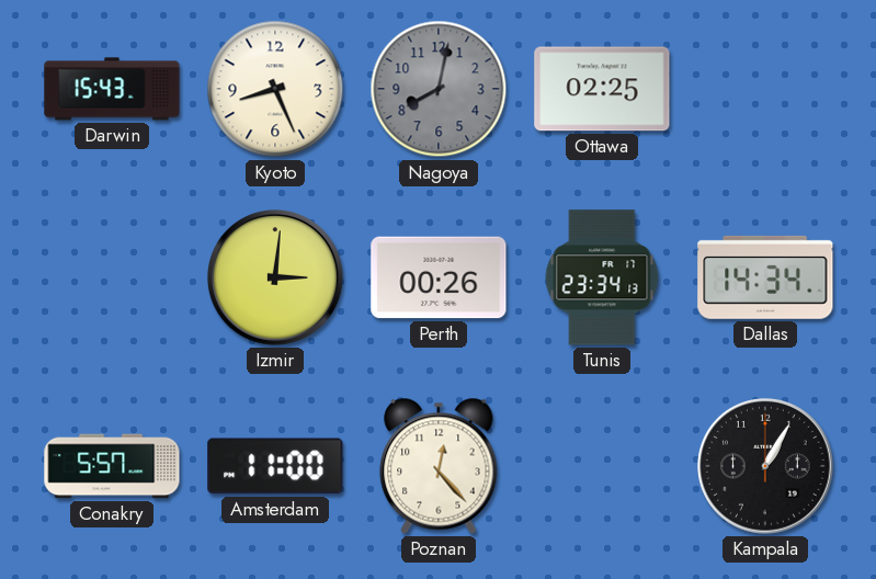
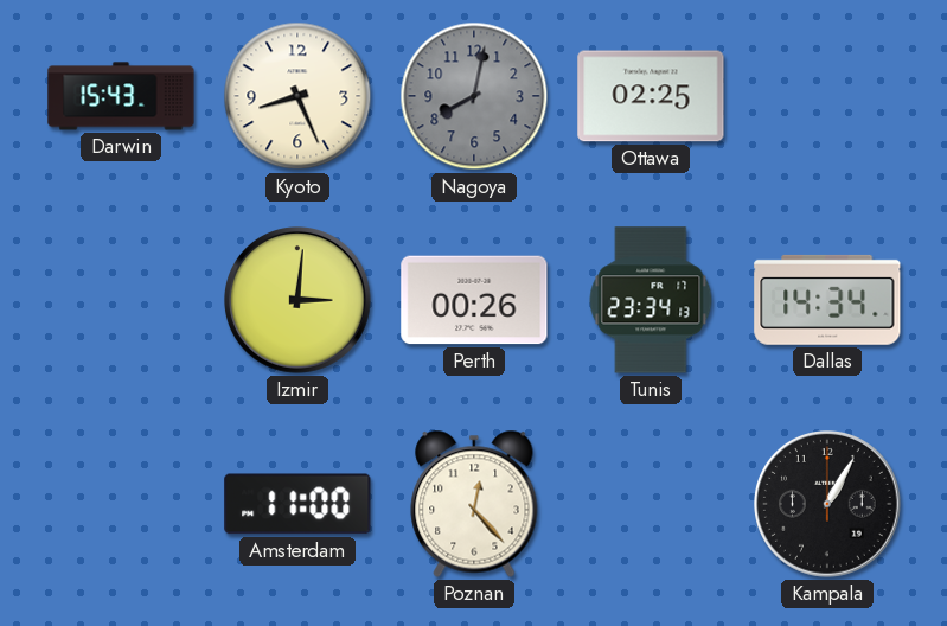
Conakry: 5:57 -> none (112, 466)
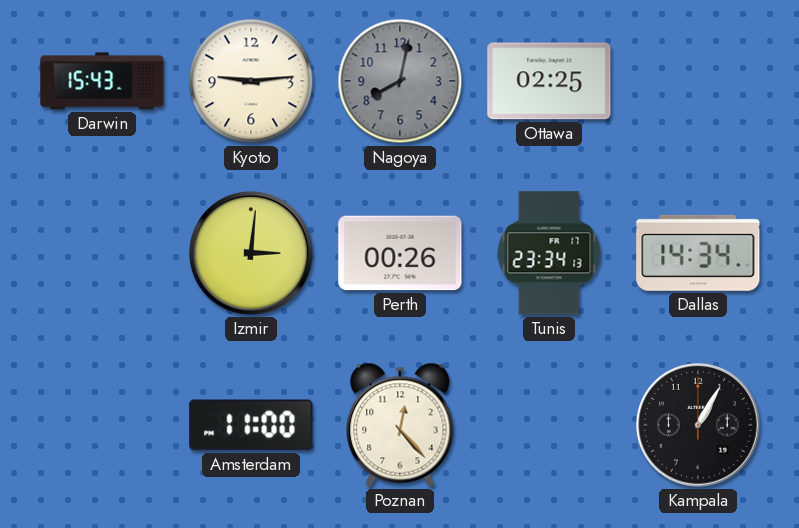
Kyoto: 8:26 -> 9:14 (251, 81)
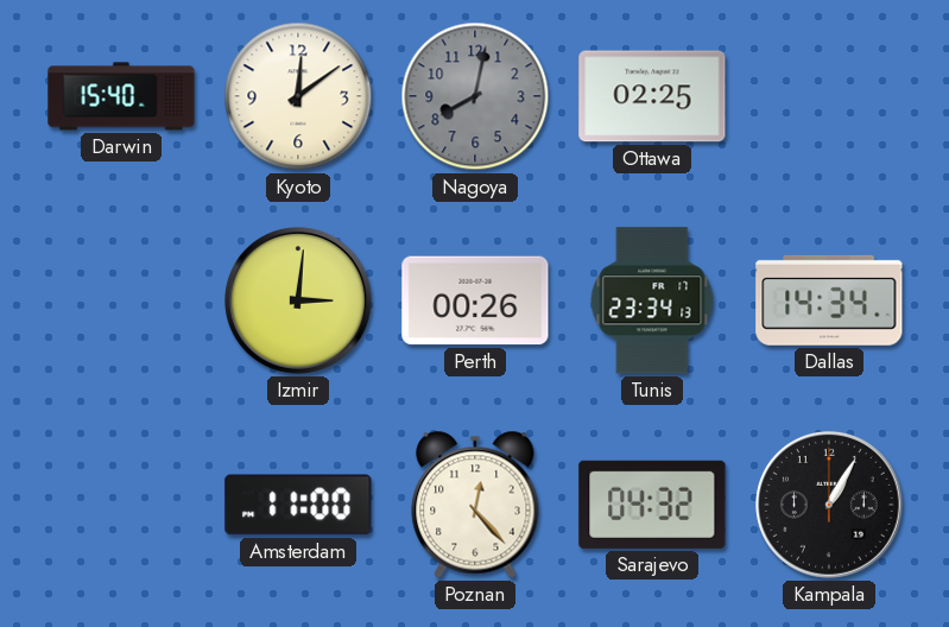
Darwin: 15:43 -> 15:40 (121, 96)
Kyoto: 9:14 -> 12:09 (298, 96)
Sarajevo: none -> 04:32 (652, 505)
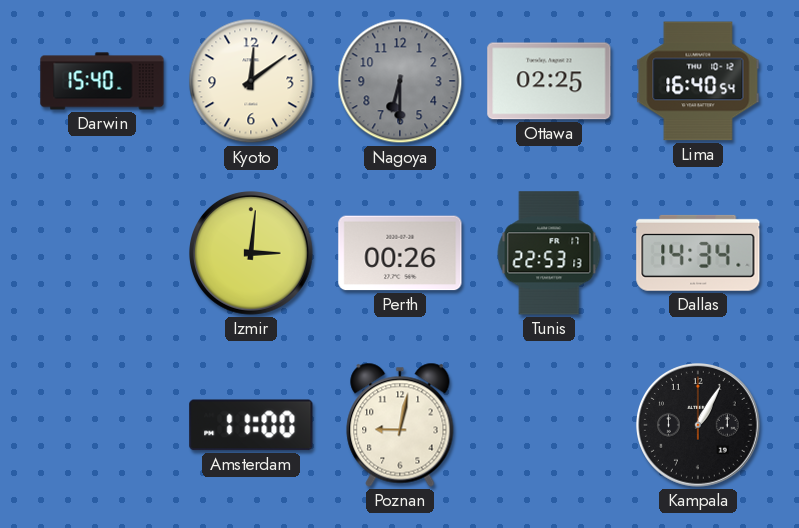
Nagoya: 8:02 -> 6:30 (400, 81)
Lima: none -> 16:40 (698, 81)
Tunis: 23:34 -> 22:53 (549, 253)
Poznan: 12:23 -> 9:02 (400, 425)
Sarajevo: 04:32 -> none (652, 505)
